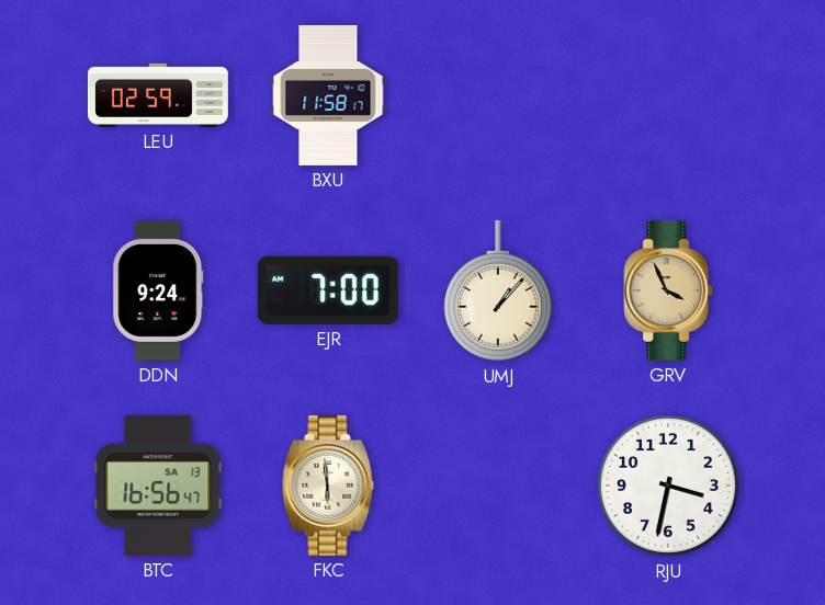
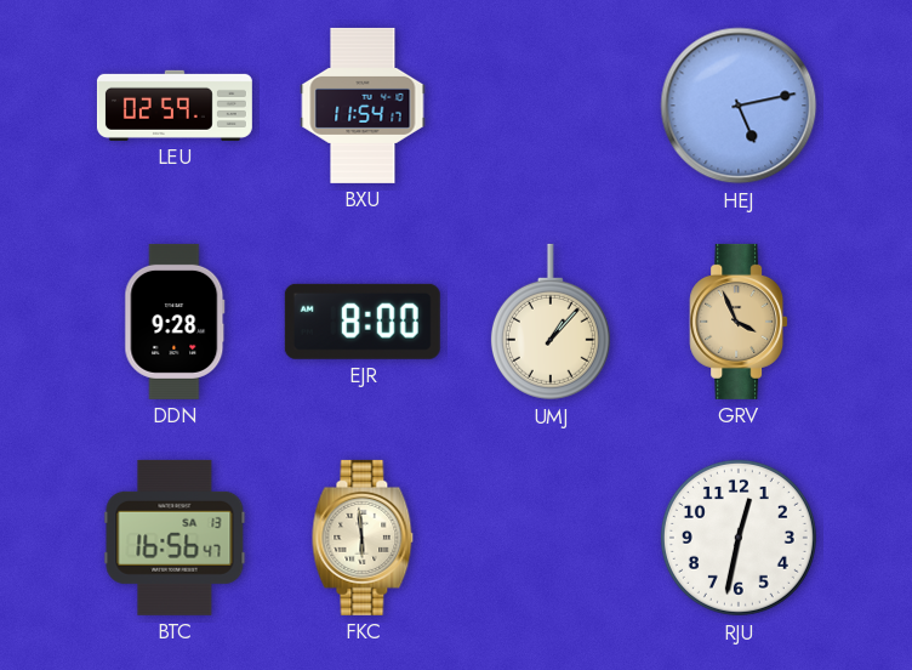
BXU: 11:58 -> 11:54 (363, 106)
HEJ: none -> 5:13 (739, 106)
DDN: 9:24 -> 9:28 (175, 322)
EJR: 7:00 -> 8:00 (363, 322)
RJU: 3:32 -> 12:32 (739, 538)
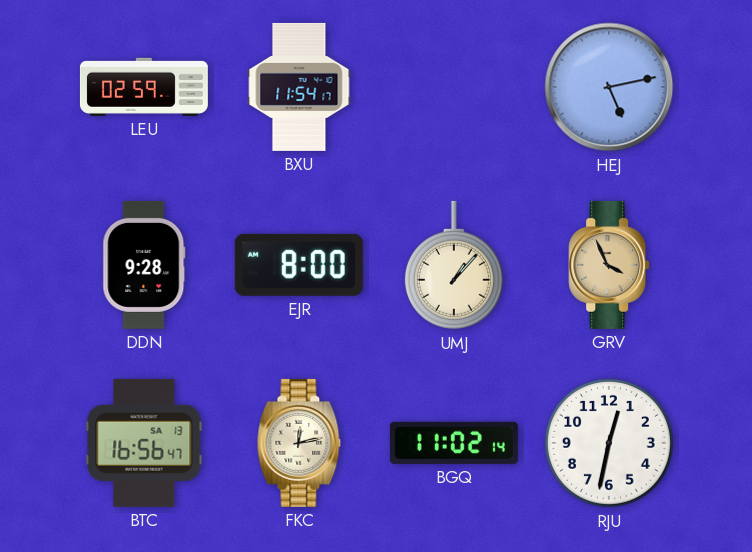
FKC: 5:59 -> 12:13 (299, 443)
BGQ: none -> 11:02 (454, 443)
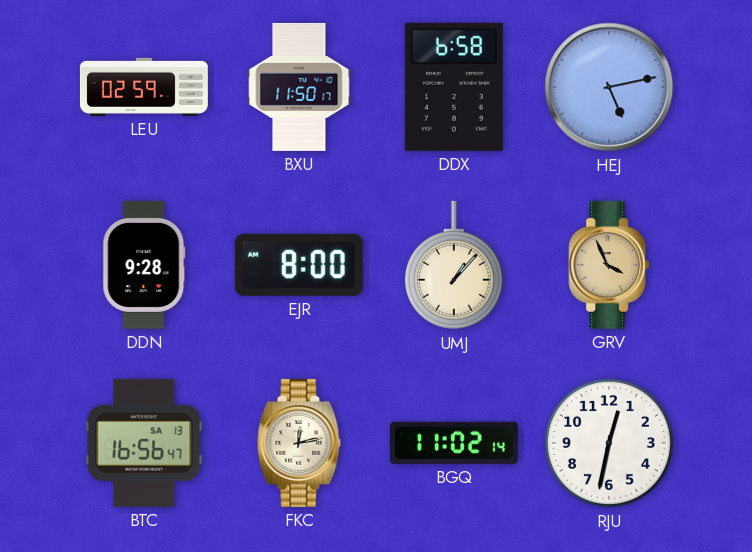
BXU: 11:54 -> 11:50 (299, 87)
DDX: none -> 6:58 (454, 87)
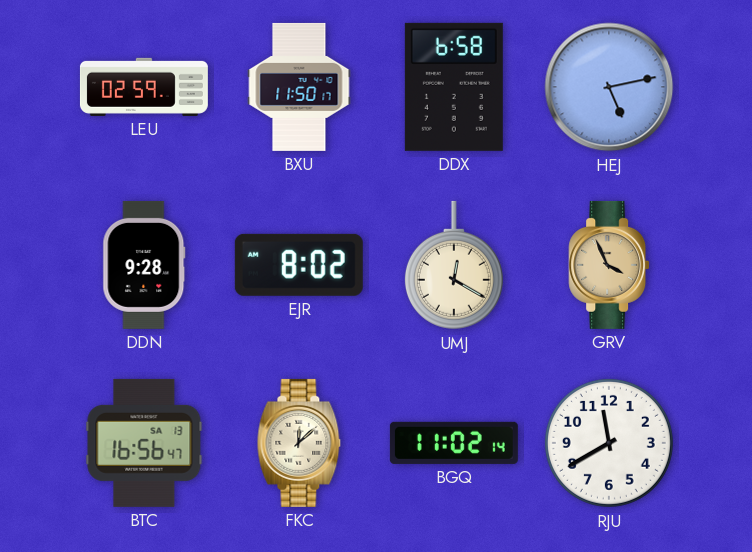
EJR: 8:00 -> 8:02 (299, 265)
UMJ: 1:07 -> 12:20 (454, 265)
FKC: 12:13 -> 12:08 (299, 443)
RJU: 12:32 -> 11:40 (609, 443)
